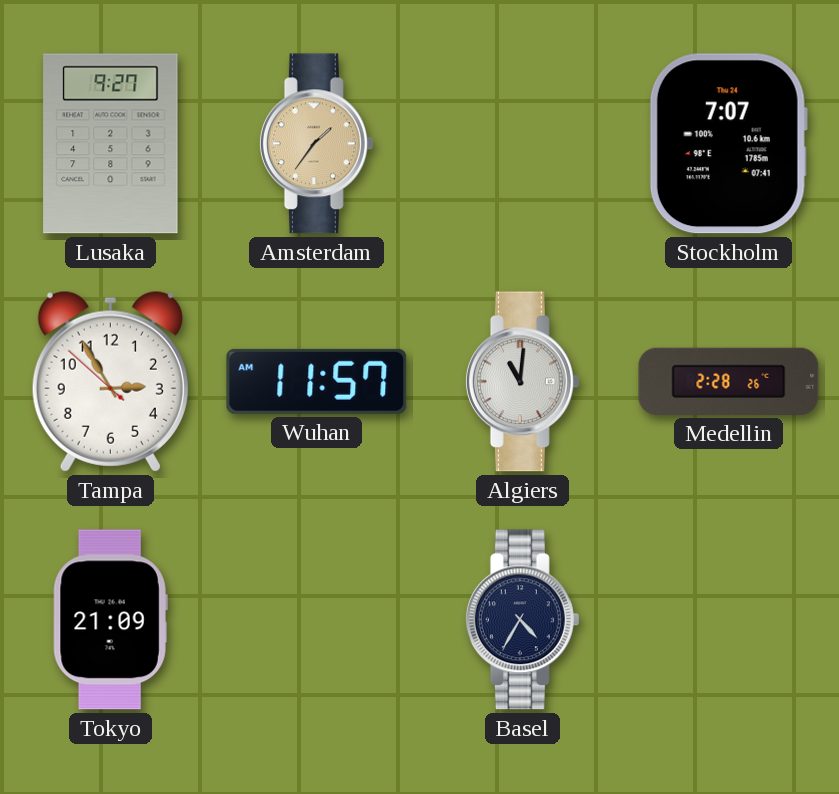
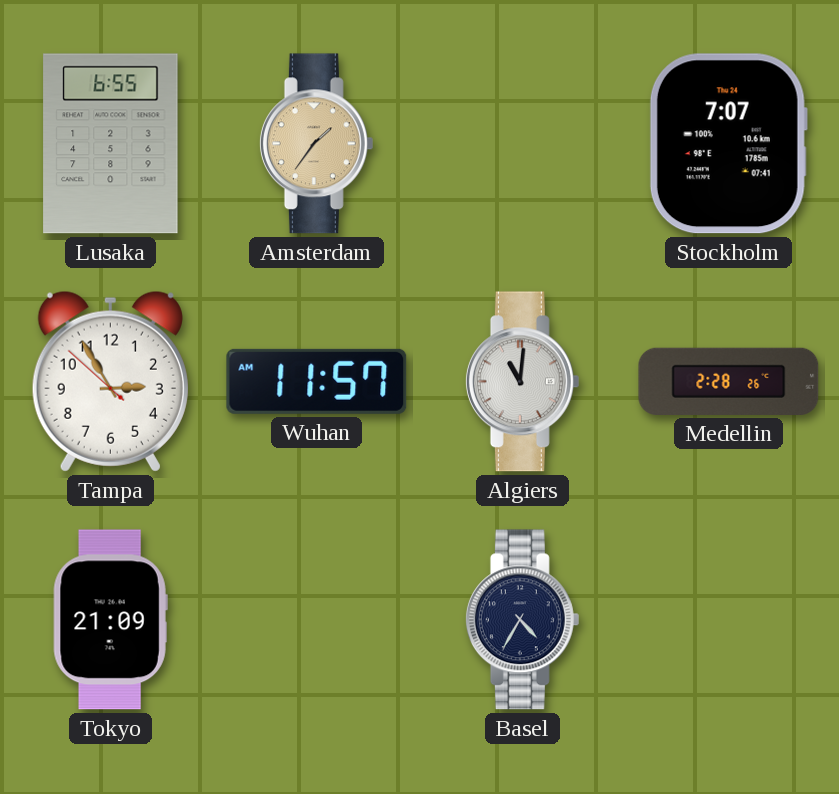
Lusaka: 9:27 -> 6:55 (111, 144)
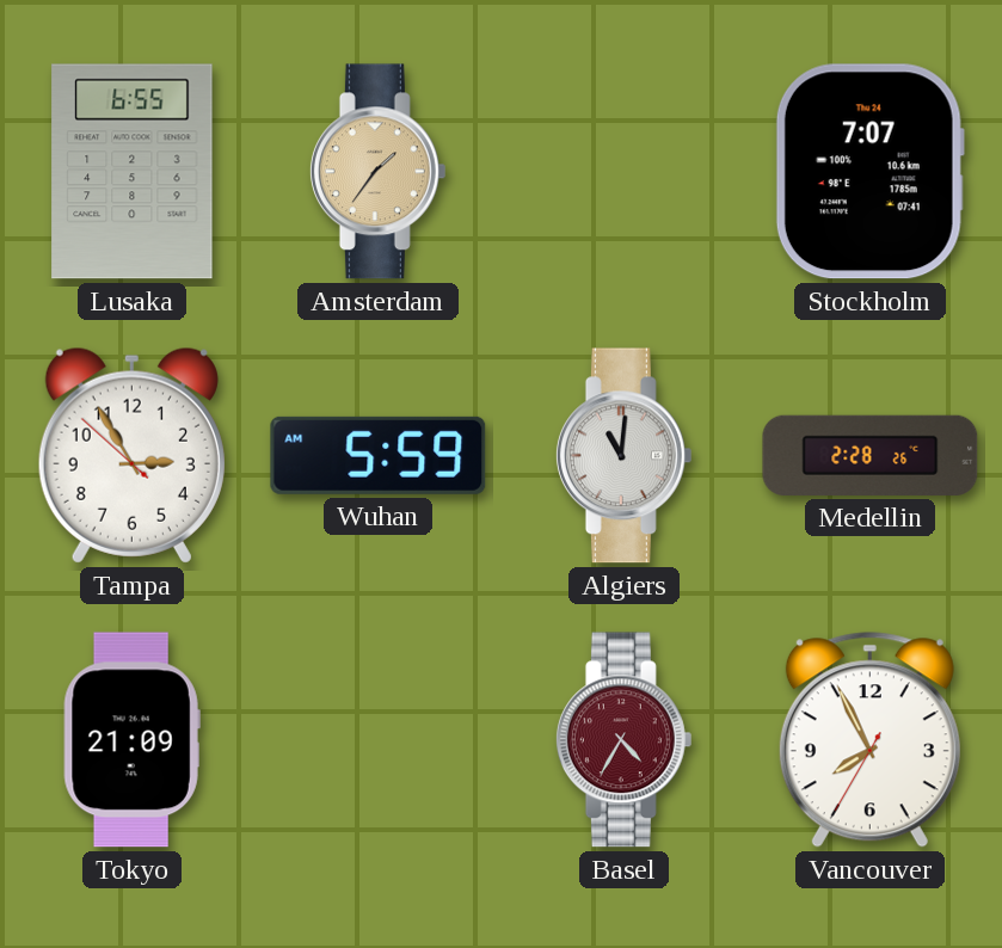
Wuhan: 11:57 -> 5:59 (379, 455)
Basel dial: navy -> burgundy (623, 740)
Vancouver: none -> 7:55 (869, 740)
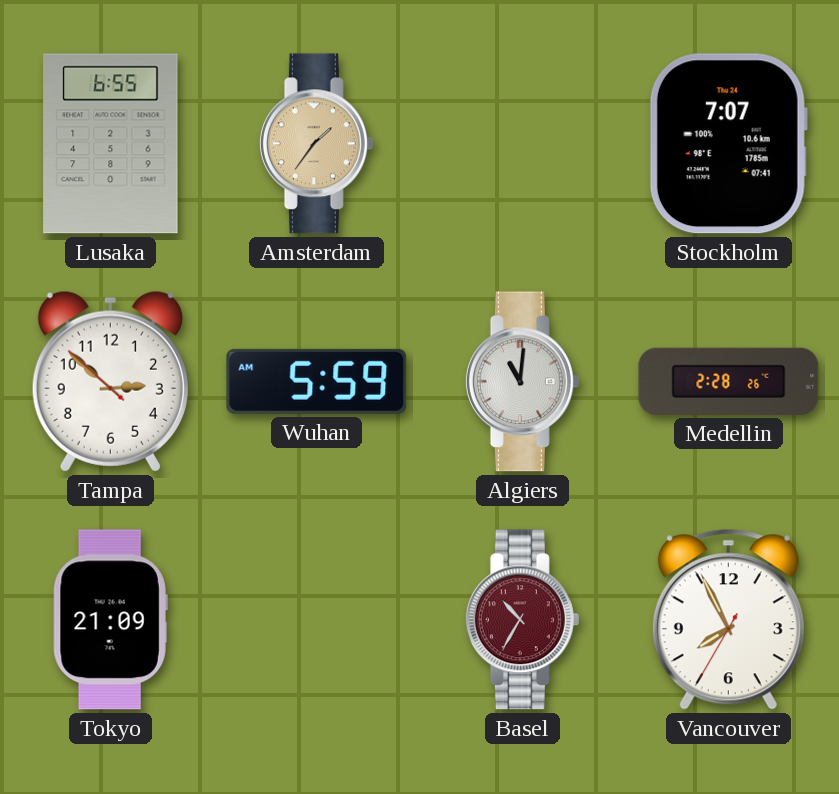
Tampa: 2:54 -> 2:51 (110, 381)
Basel: 4:35 -> 10:35 (522, 620)
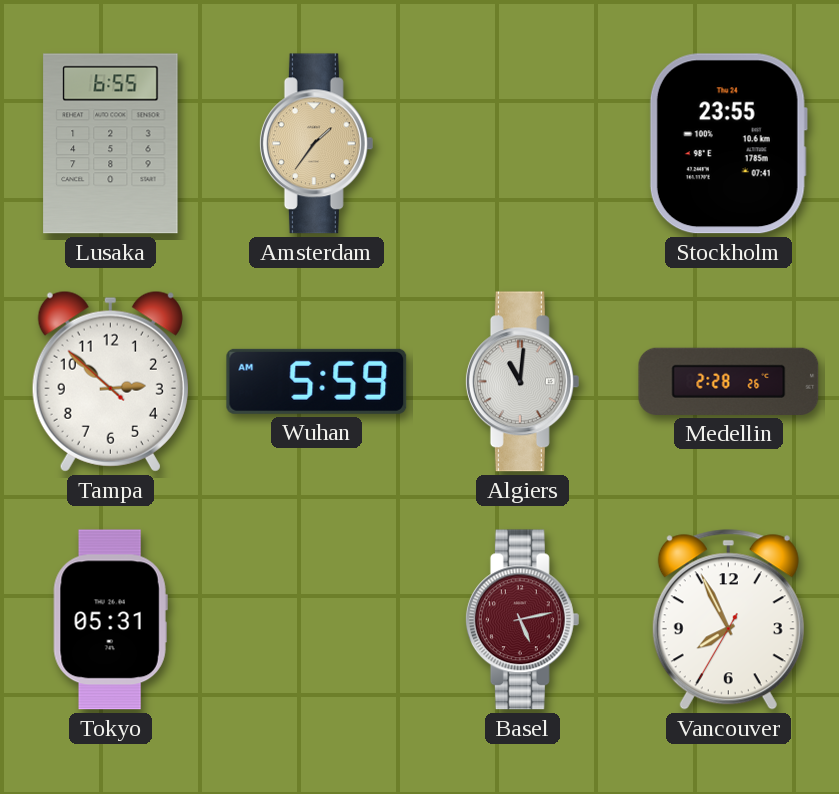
Stockholm: 7:07 -> 23:55 (728, 144)
Tokyo: 21:09 -> 05:31 (110, 620)
Basel: 10:35 -> 5:13 (522, 620)
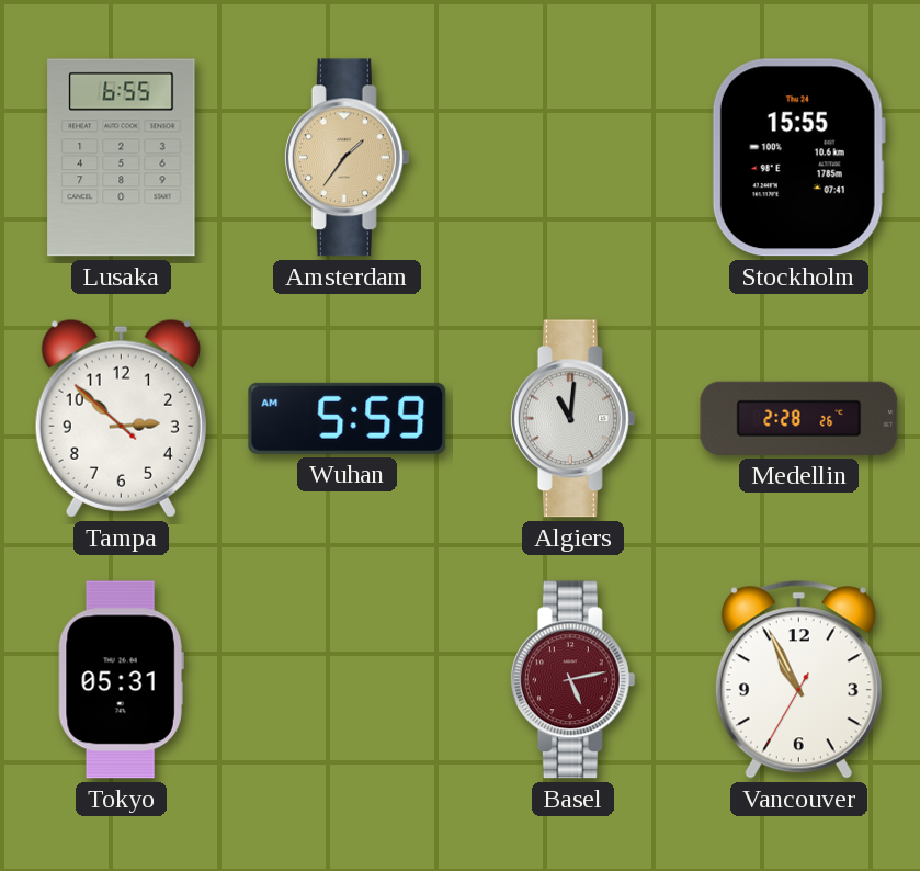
Stockholm: 23:55 -> 15:55 (798, 158)
Vancouver: 7:55 -> 10:55 (798, 680)
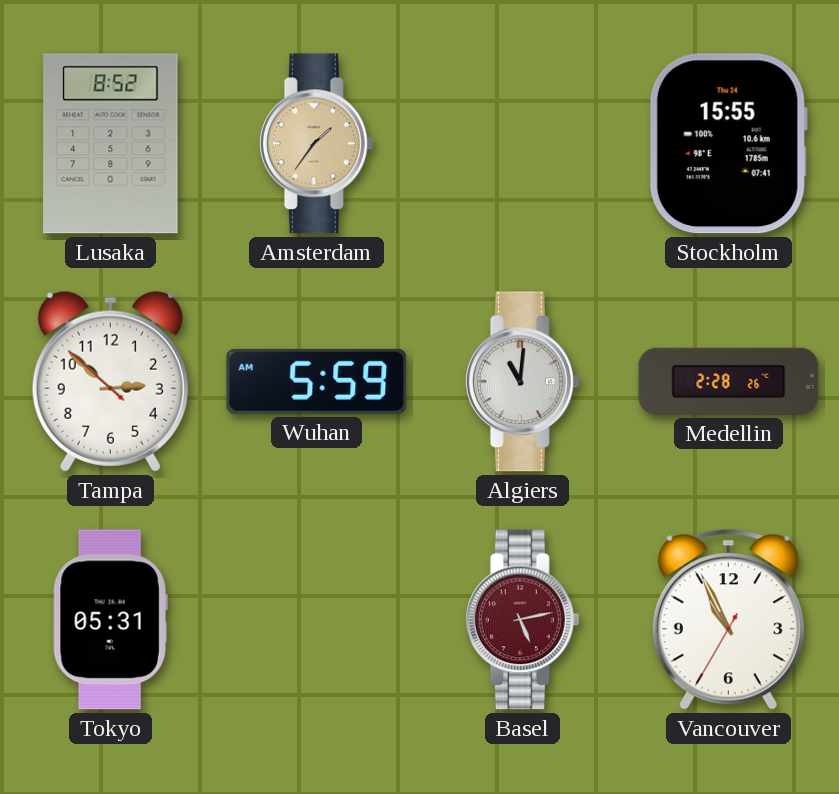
Lusaka: 6:55 -> 8:52 (111, 144)
